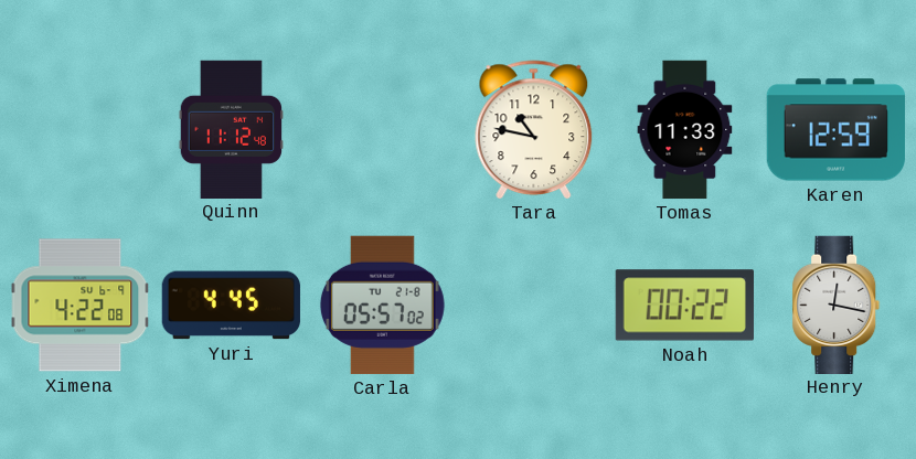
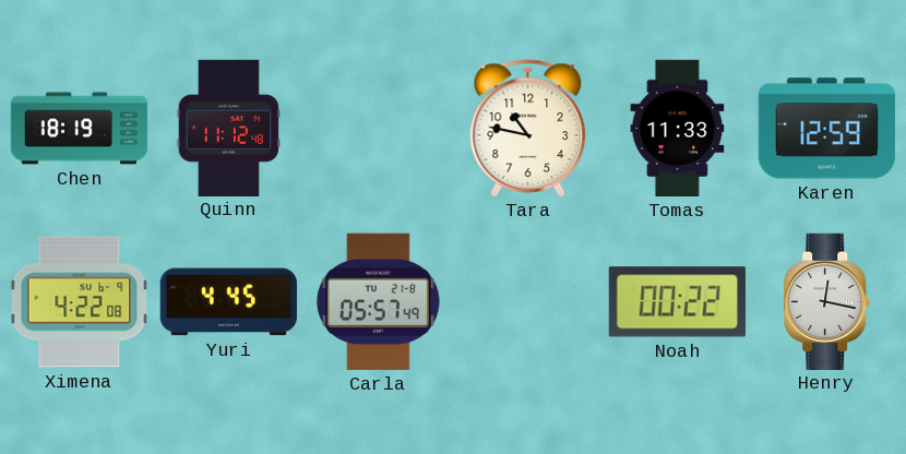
Chen: none -> 18:19 (80, 129)
Carla: 05:57:02 -> 05:57:49 (378, 301)
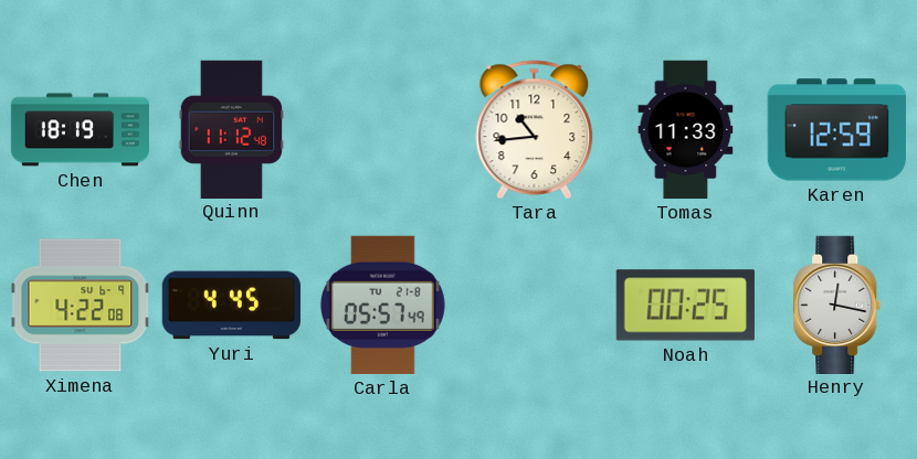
Tara: 10:47 -> 10:44 (535, 130)
Noah: 00:22 -> 00:25 (685, 306)
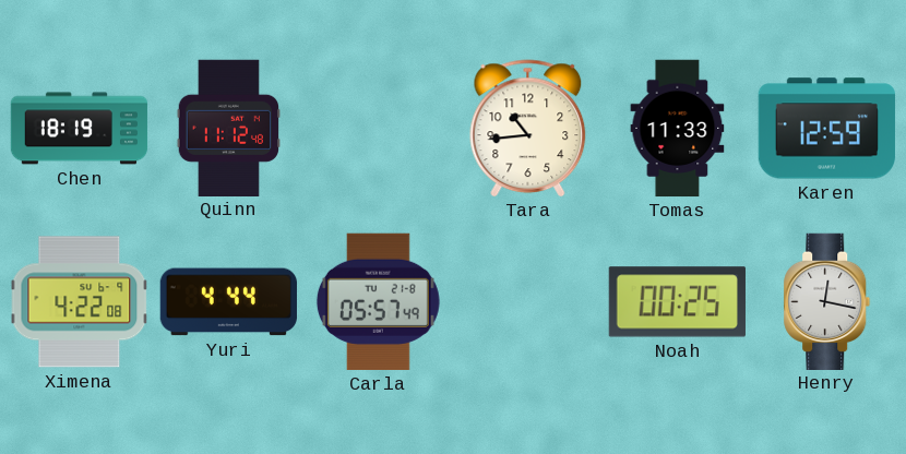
Yuri: 4:45 -> 4:44 (228, 302)
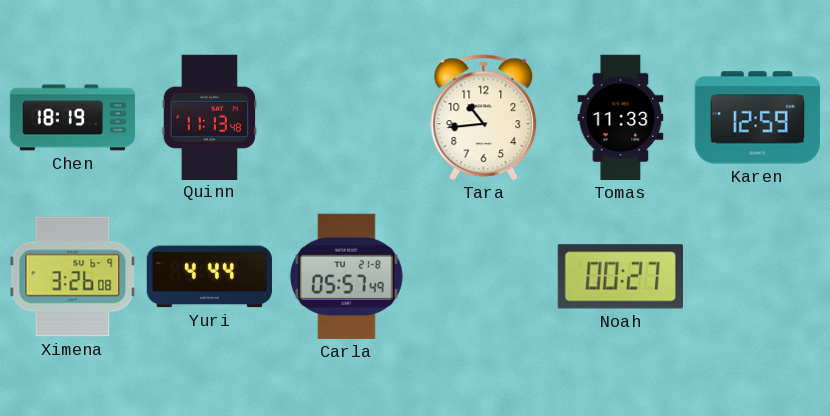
Quinn: 11:12 -> 11:13 (209, 117)
Ximena: 4:22 -> 3:26 (73, 277)
Noah: 00:25 -> 00:27 (620, 277)
Henry: 12:17 -> none (827, 301)
